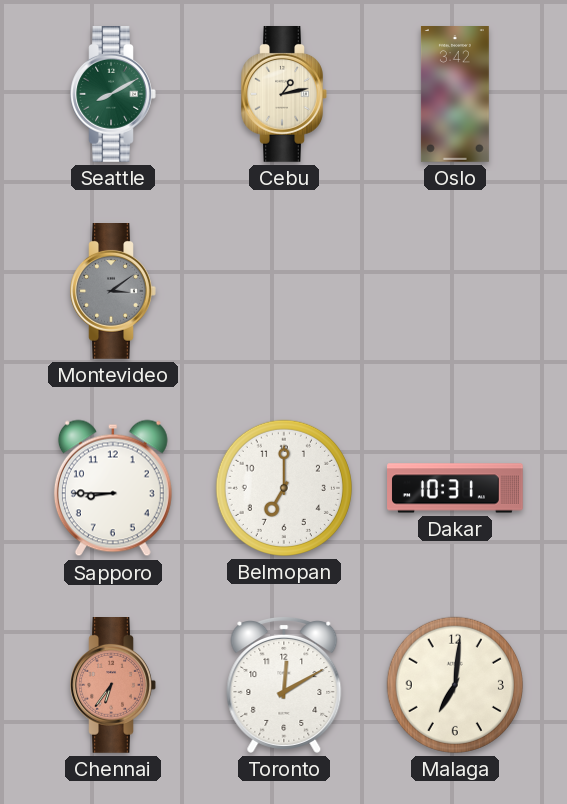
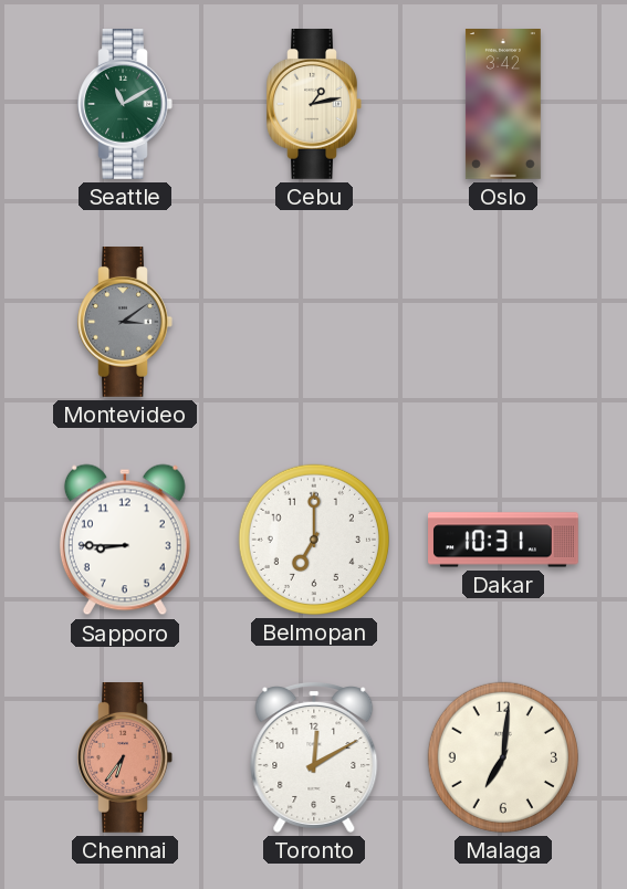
Seattle: 8:10 -> 11:10 (125, 105)
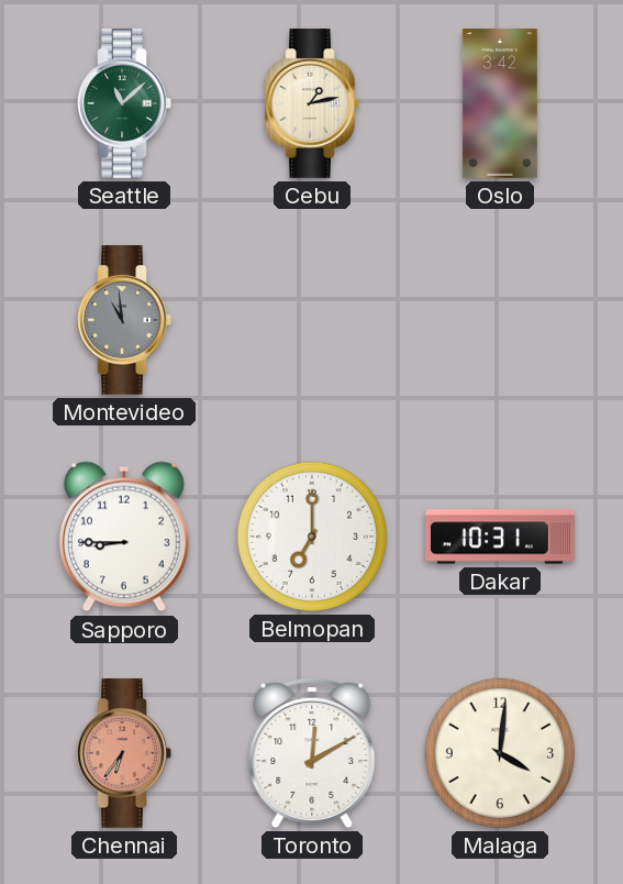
Seattle: 11:10 -> 11:08 (124, 104)
Montevideo: 3:09 -> 10:59 (124, 321)
Malaga: 7:01 -> 4:01 (500, 753)
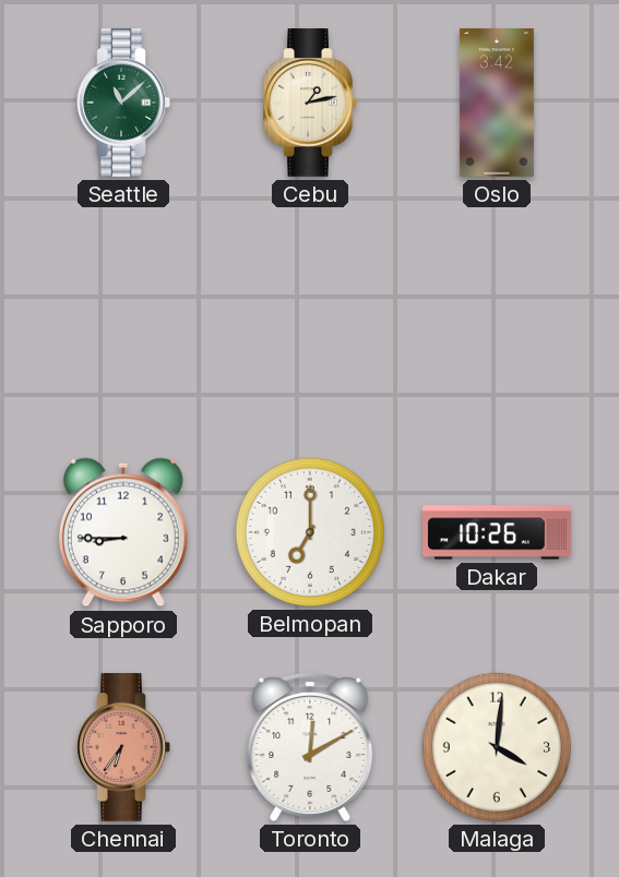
Montevideo: 10:59 -> none (124, 321)
Dakar: 10:31 -> 10:26 (497, 532)
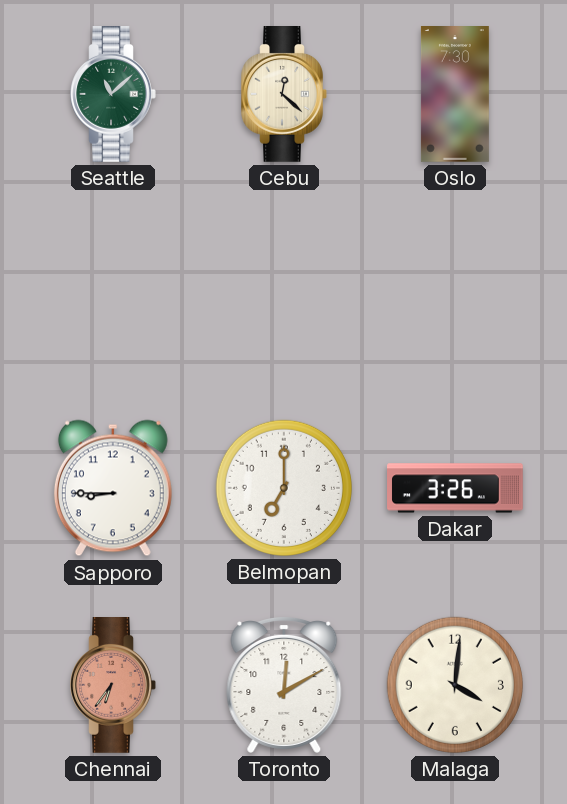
Cebu: 1:13 -> 12:22 (284, 95)
Oslo: 3:42 -> 7:30 (455, 95)
Dakar: 10:26 -> 3:26 (455, 488)
